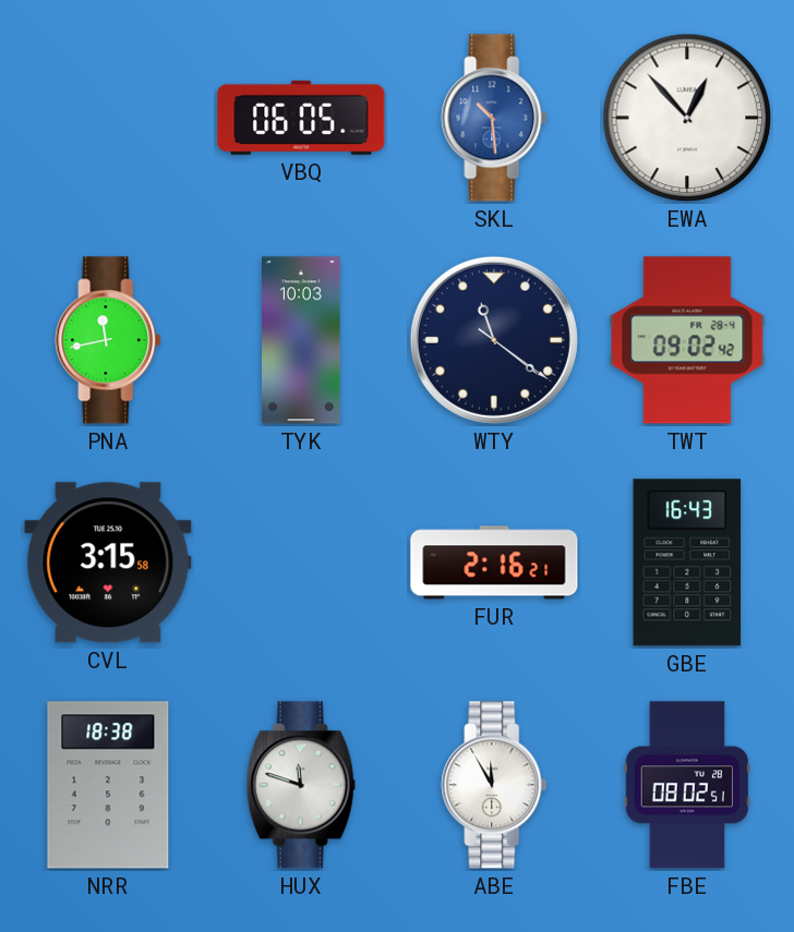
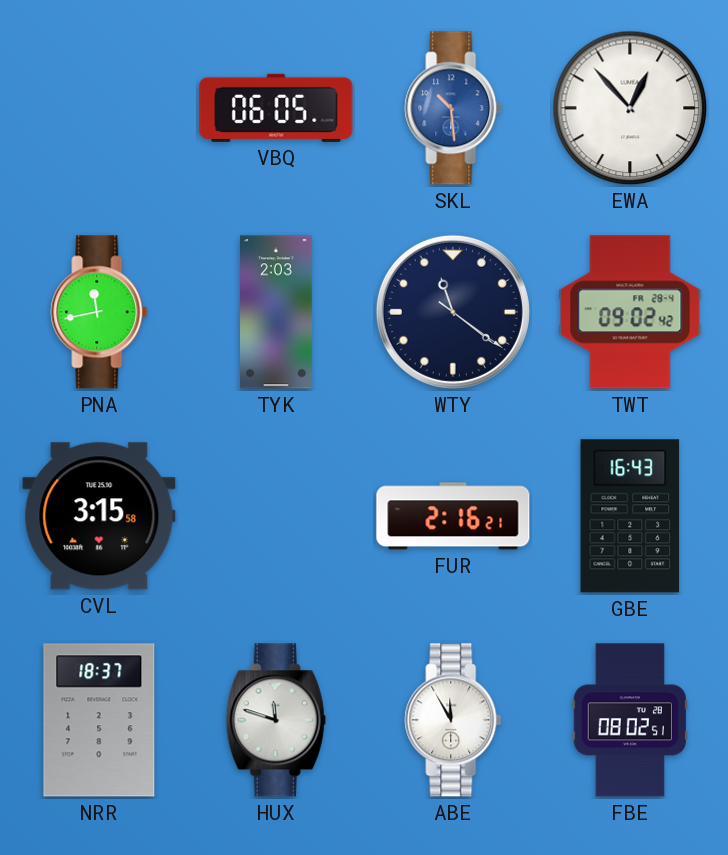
TYK: 10:03 -> 2:03 (277, 312)
NRR: 18:38 -> 18:37 (99, 720)
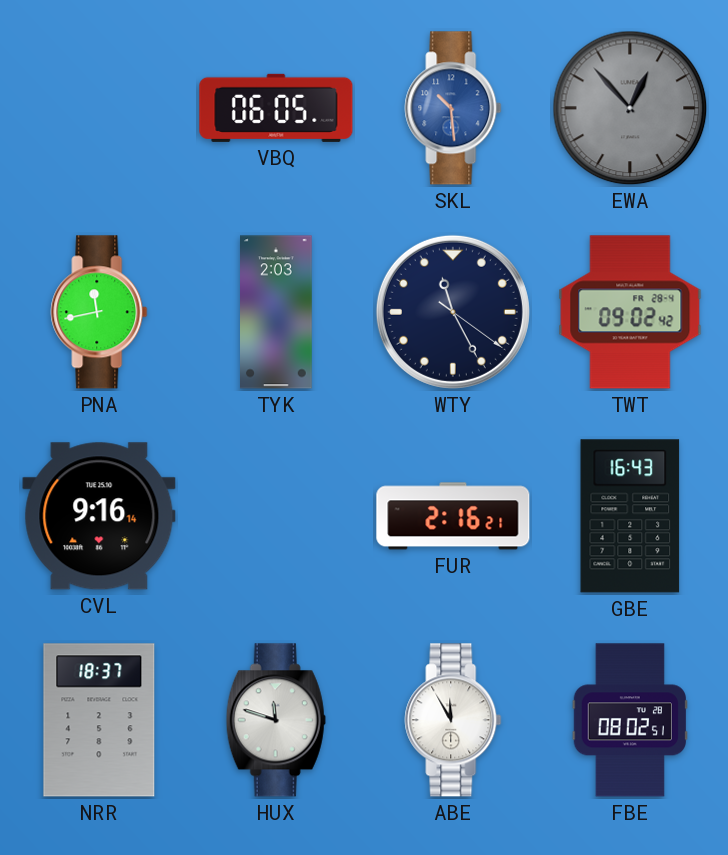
EWA dial: white -> grey (630, 108)
WTY: 11:21 -> 11:25 (453, 312)
CVL: 3:15 -> 9:16 (99, 516)
